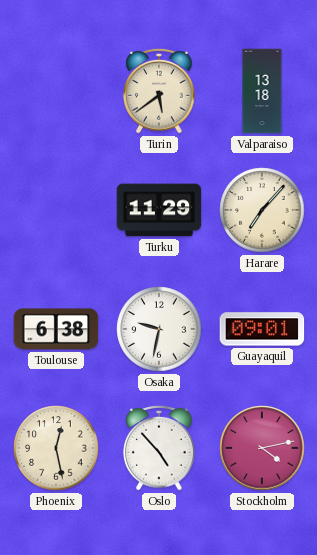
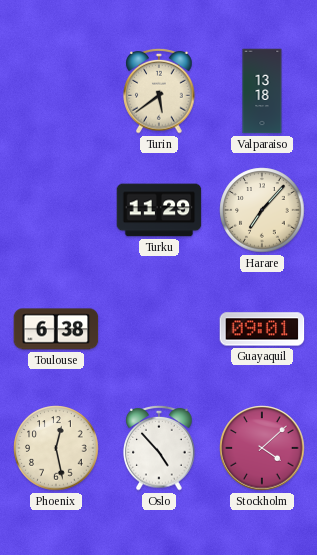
Osaka: 9:32 -> none (159, 329)
Stockholm: 4:13 -> 4:08 (262, 448)
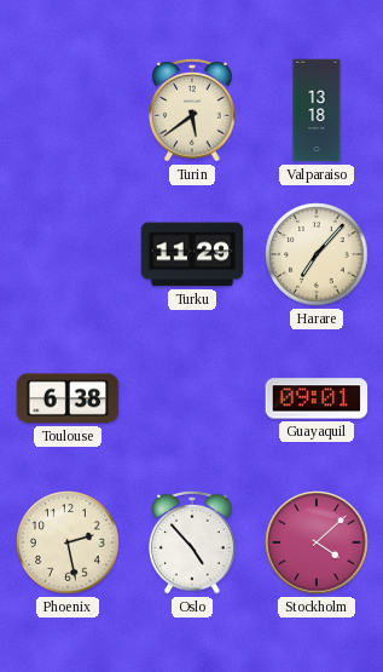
Phoenix: 12:28 -> 2:28 (68, 542)
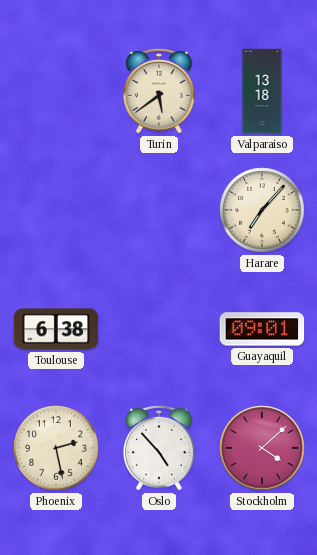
Turku: 11:29 -> none (192, 254)
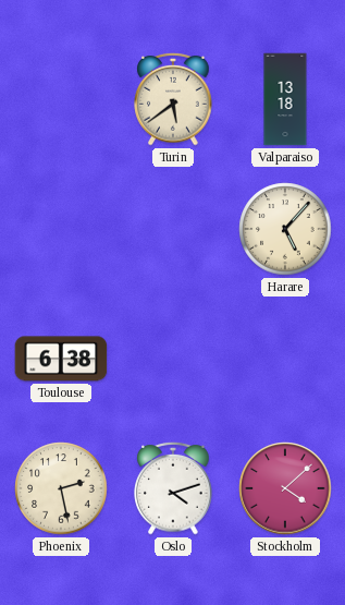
Harare: 7:07 -> 5:07 (285, 229)
Guayaquil: 09:01 -> none (262, 329)
Oslo: 4:53 -> 4:12 (173, 489)
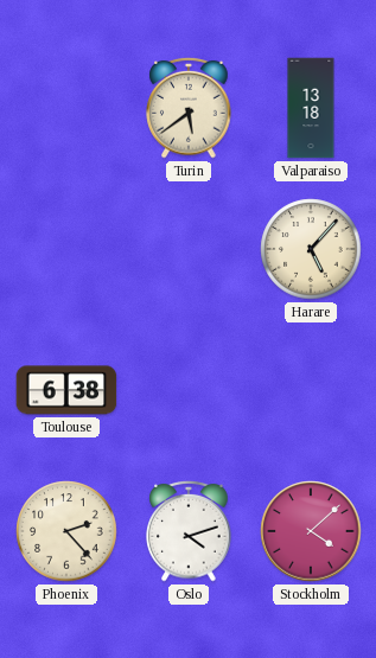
Phoenix: 2:28 -> 2:23 (66, 531)
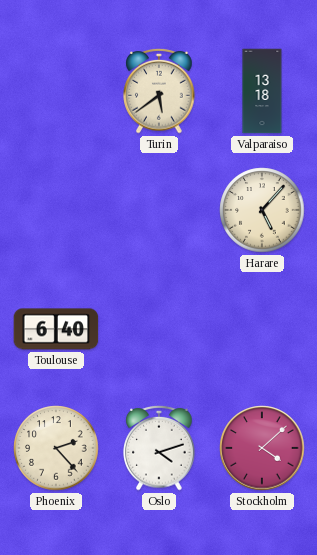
Toulouse: 6:38 -> 6:40 (56, 329)
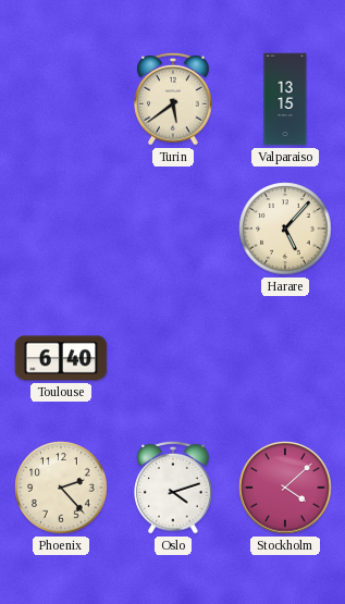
Valparaiso: 13:18 -> 13:15 (285, 99)
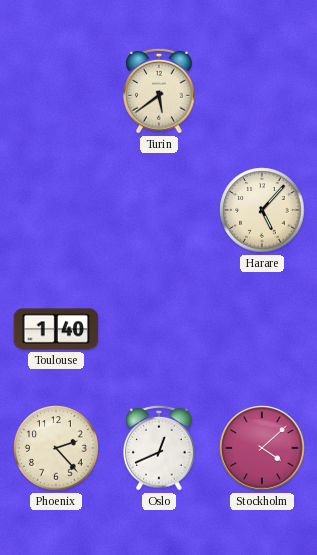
Valparaiso: 13:15 -> none (285, 99)
Toulouse: 6:40 -> 1:40 (56, 329)
Oslo: 4:12 -> 12:41 (159, 449)
